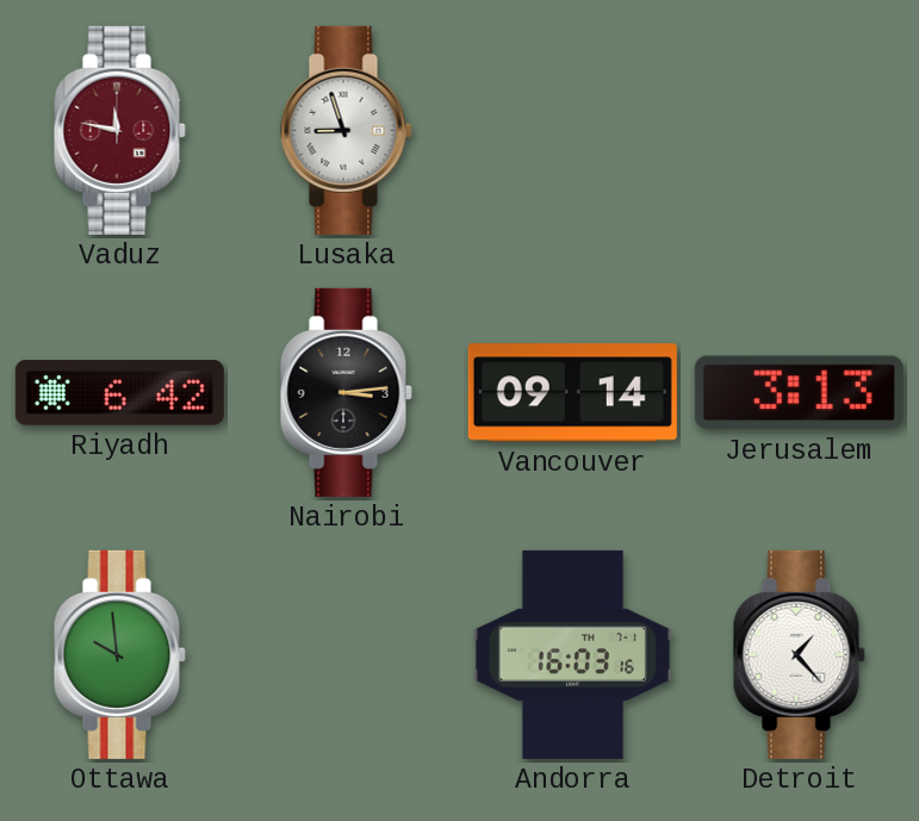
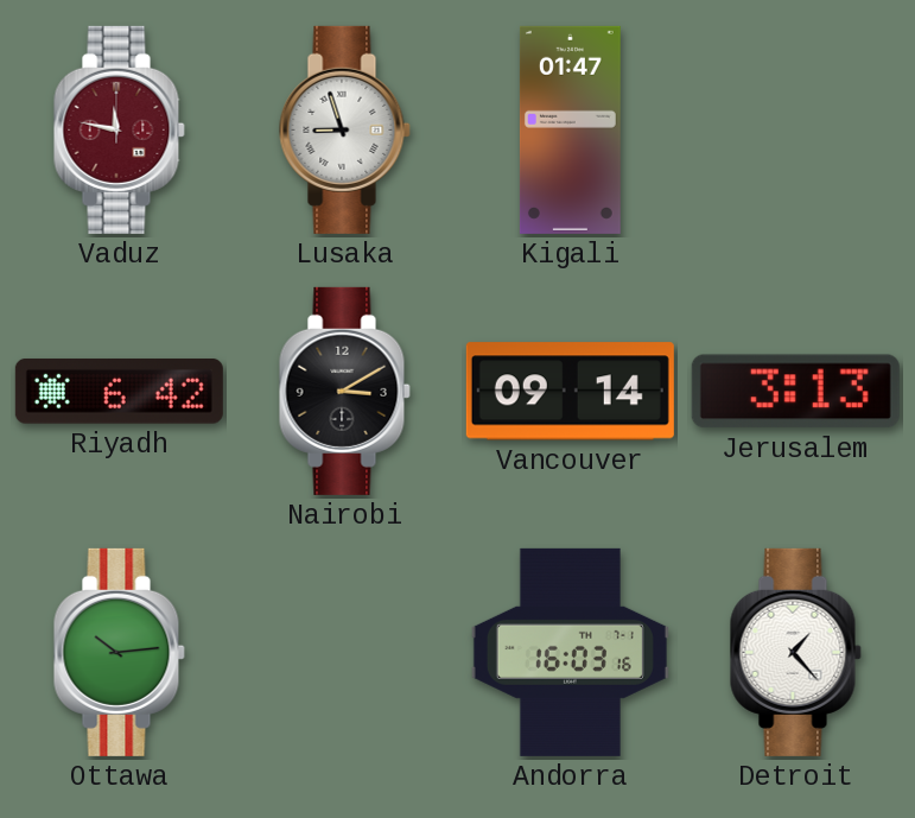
Kigali: none -> 01:47 (570, 129)
Nairobi: 3:14 -> 3:10 (344, 391)
Ottawa: 9:59 -> 10:14 (119, 652)
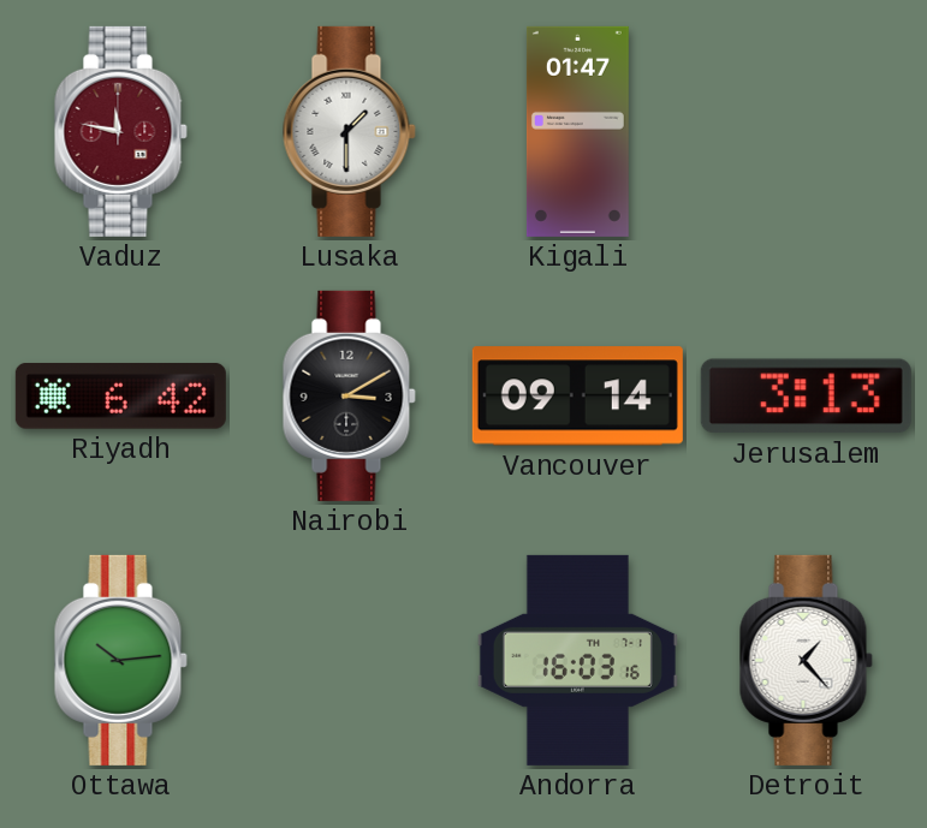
Lusaka: 8:57 -> 1:30 (349, 131)
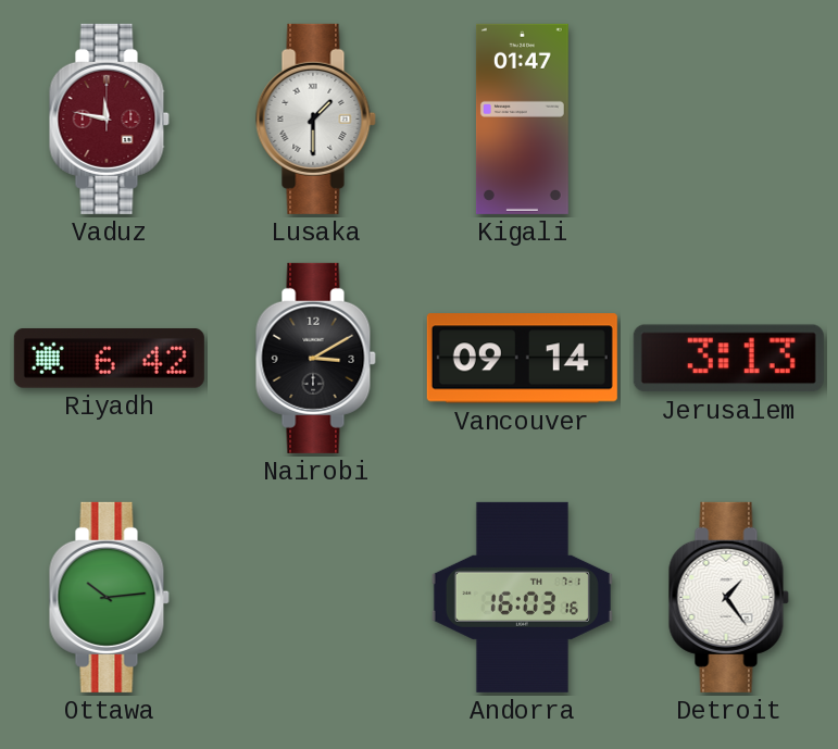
Detroit: 1:23 -> 1:24 (728, 597)
